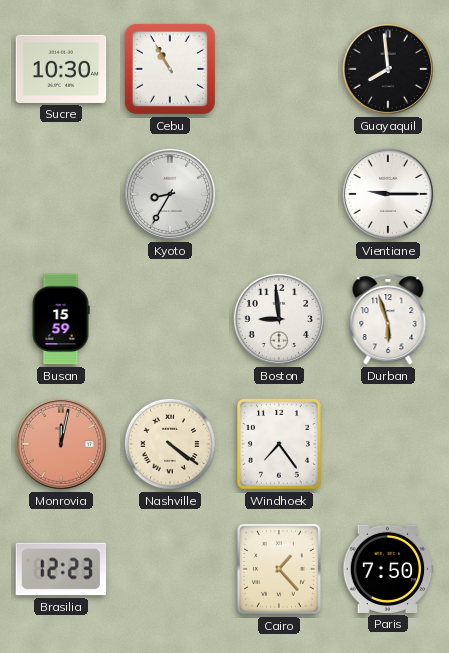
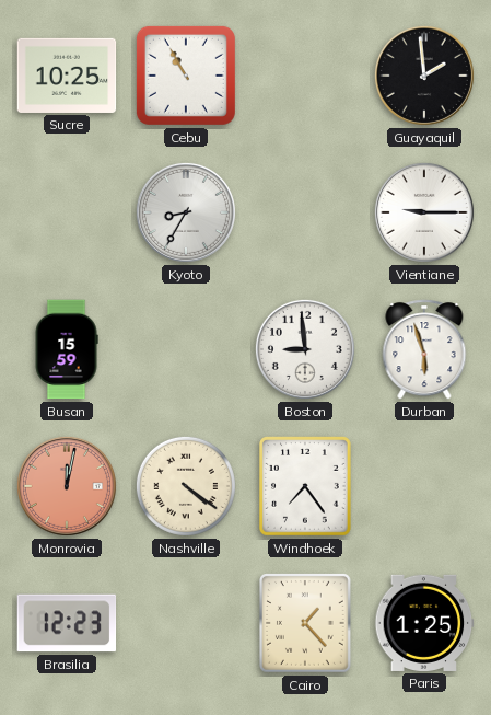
Sucre: 10:30 -> 10:25 (67, 76)
Guayaquil: 7:59 -> 1:59 (424, 76)
Paris: 7:50 -> 1:25 (424, 623)
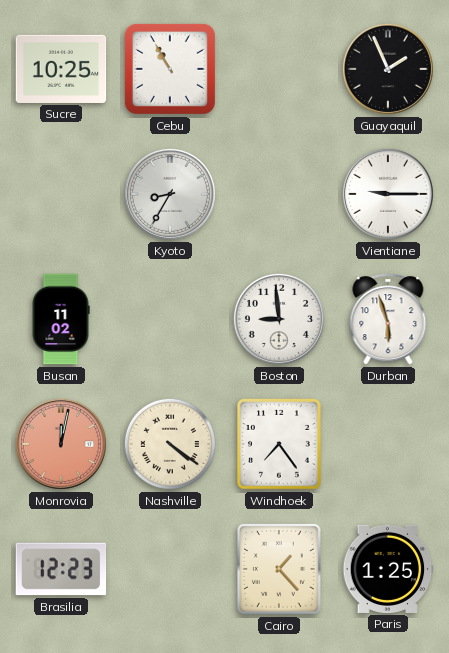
Guayaquil: 1:59 -> 1:56 (388, 69)
Busan: 15:59 -> 11:02 (61, 319)
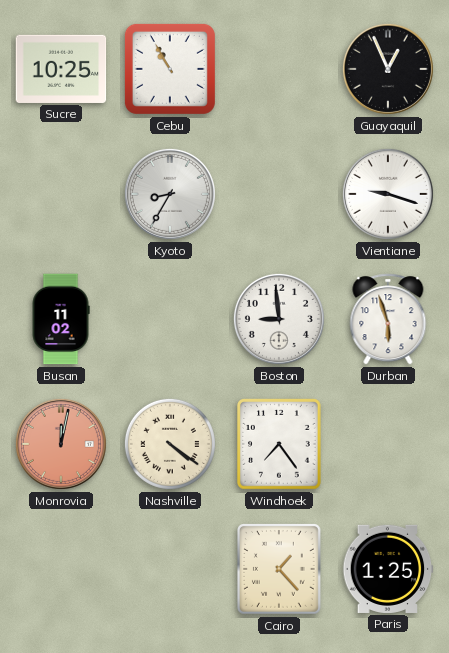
Guayaquil: 1:56 -> 12:56 (388, 69)
Vientiane: 9:15 -> 9:18 (388, 194)
Brasilia: 12:23 -> none (61, 569)
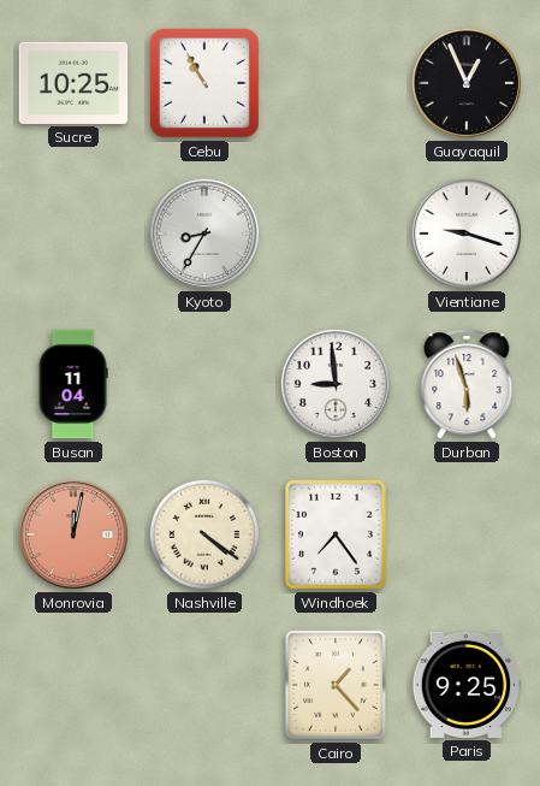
Busan: 11:02 -> 11:04 (73, 384)
Paris: 1:25 -> 9:25 (467, 685)
